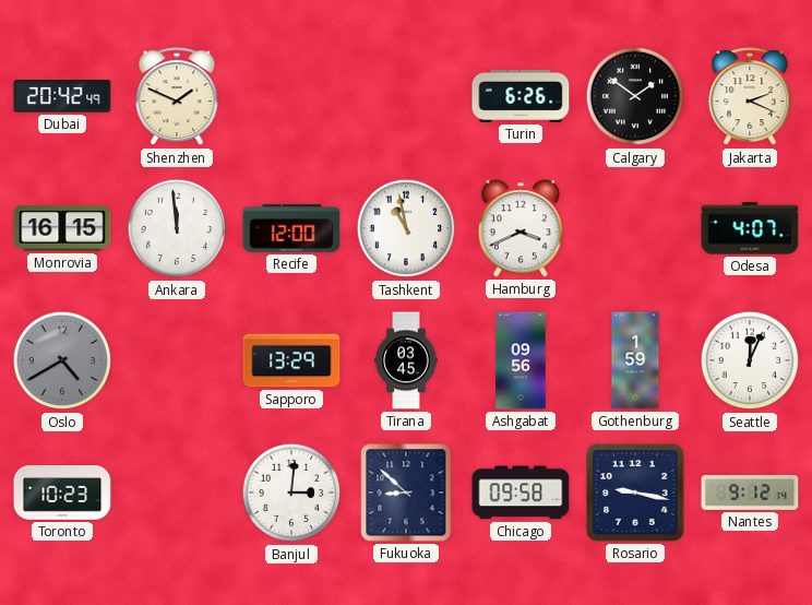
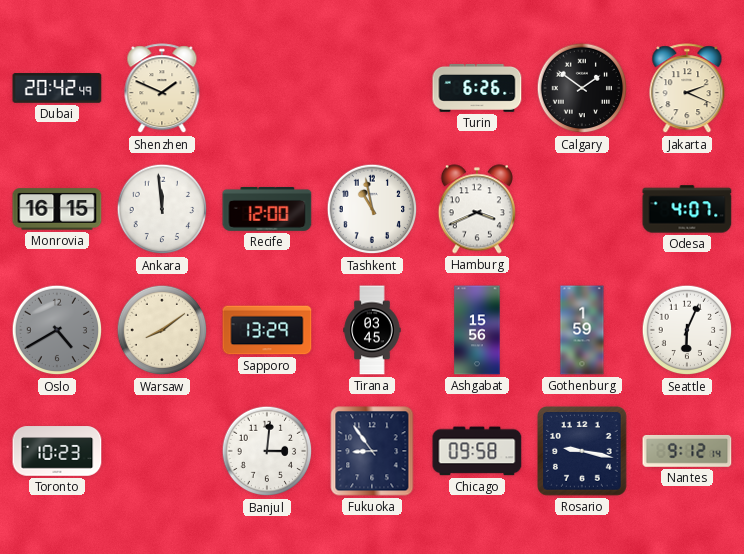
Warsaw: none -> 8:09 (162, 330)
Ashgabat: 09:56 -> 15:56 (477, 330)
Seattle: 12:04 -> 6:04 (687, 330)
Fukuoka: 8:52 -> 8:54 (372, 451)
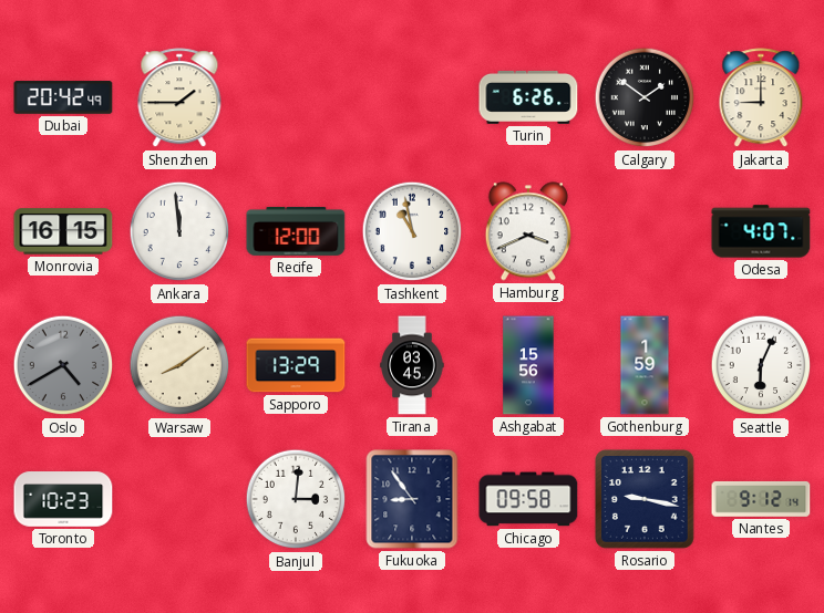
Shenzhen: 1:49 -> 1:45 (179, 98)
Jakarta: 2:19 -> 9:00 (761, 98)
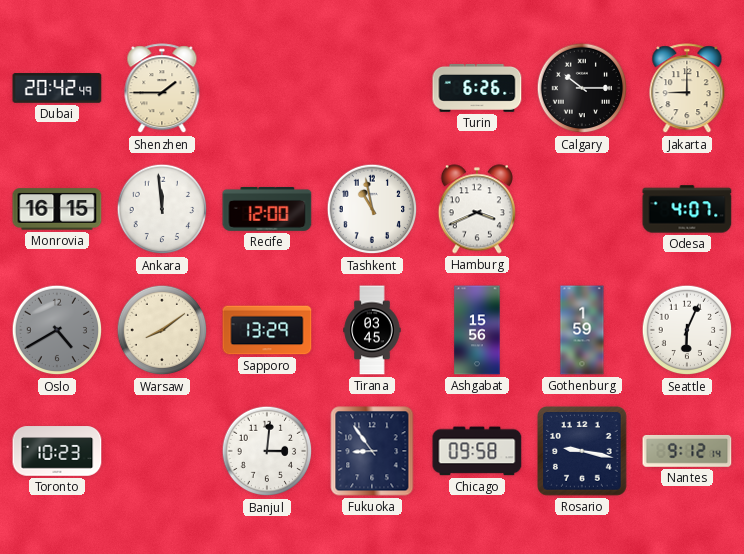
Calgary: 1:51 -> 10:15 (582, 88)
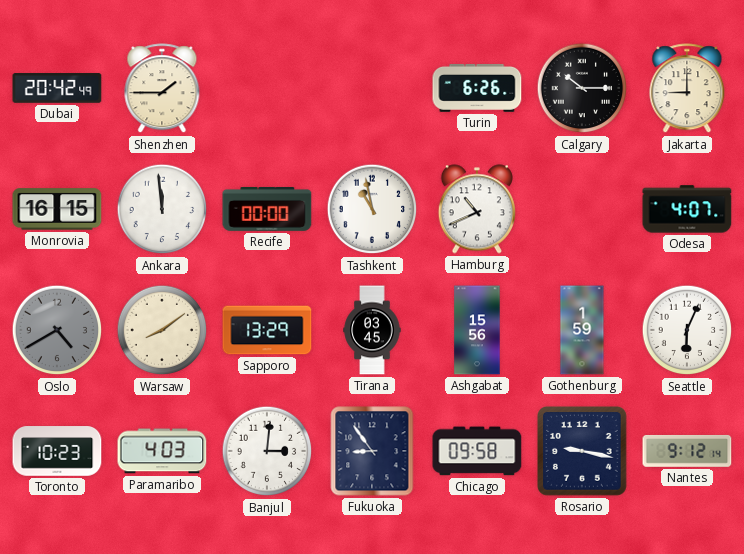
Recife: 12:00 -> 00:00 (267, 209)
Hamburg: 3:41 -> 10:41 (477, 209)
Paramaribo: none -> 4:03 (162, 451)
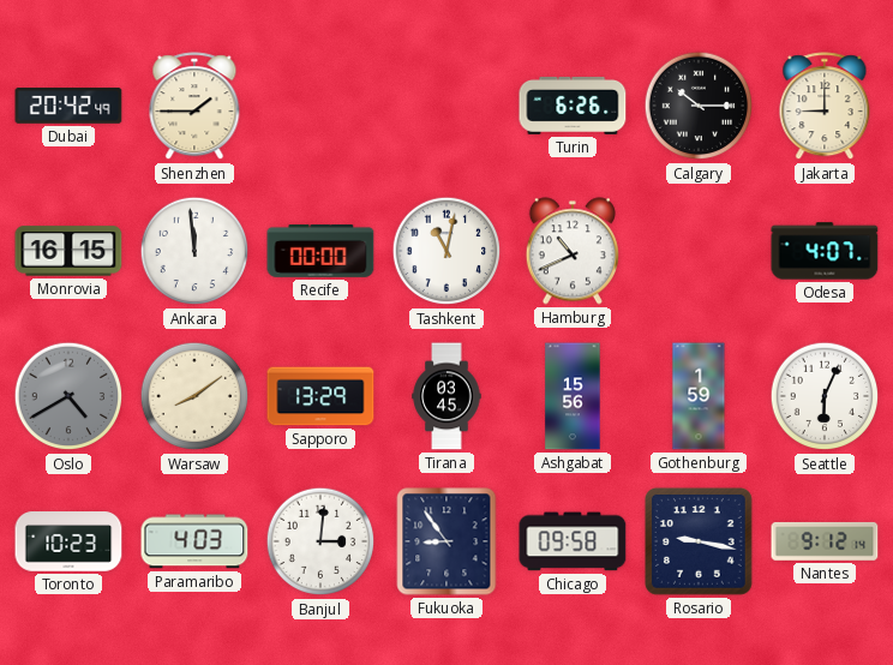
Tashkent: 10:58 -> 11:02 (446, 251)
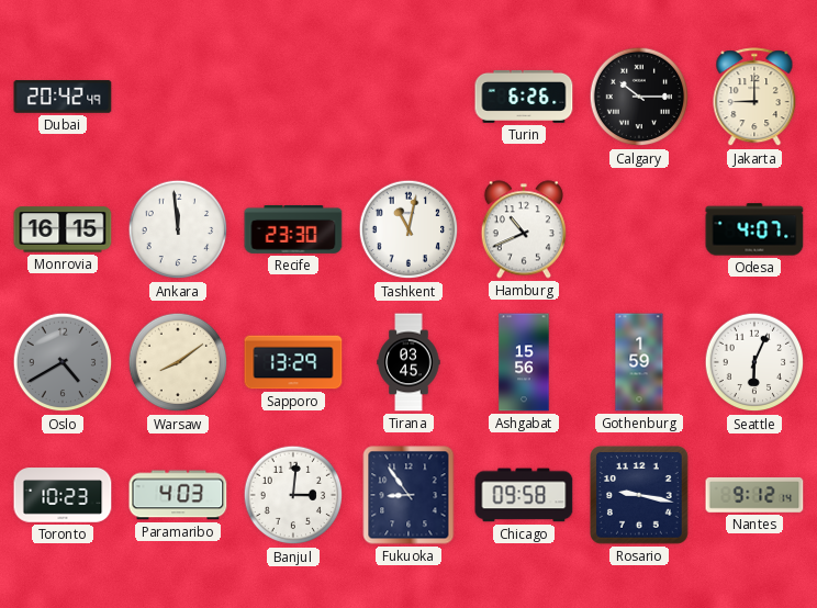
Shenzhen: 1:45 -> none (194, 107)
Recife: 00:00 -> 23:30 (293, 229)
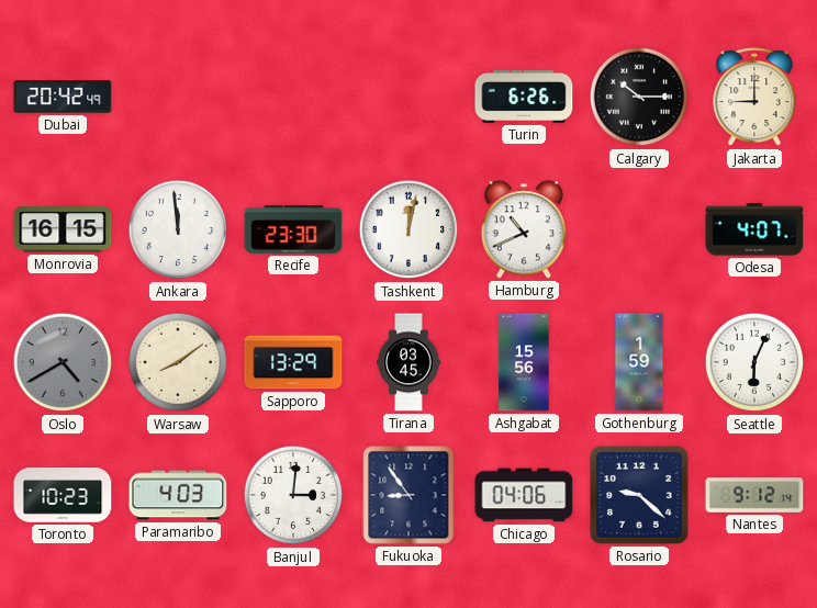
Tashkent: 11:02 -> 12:02 (408, 229)
Chicago: 09:58 -> 04:06 (524, 495)
Rosario: 9:17 -> 9:22 (640, 496)
